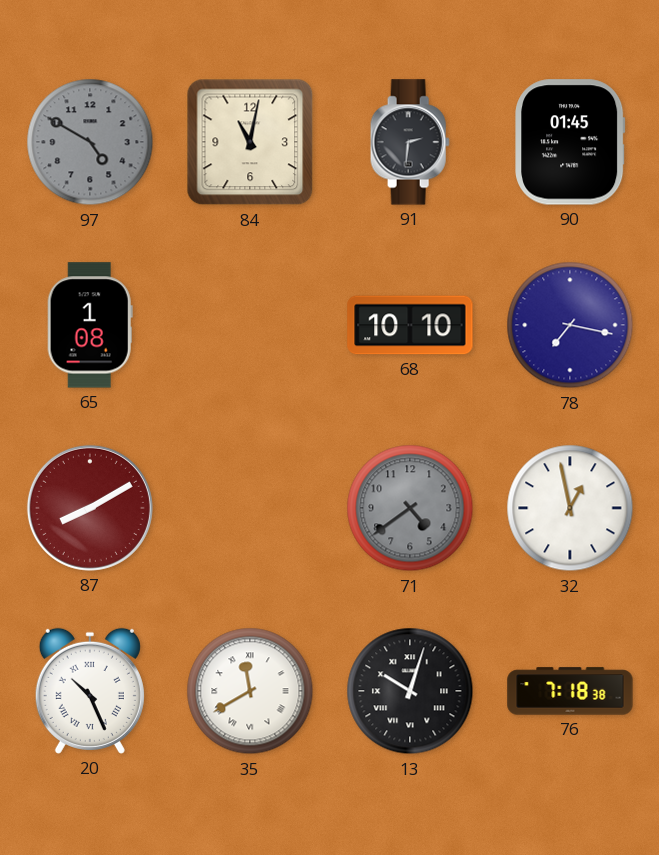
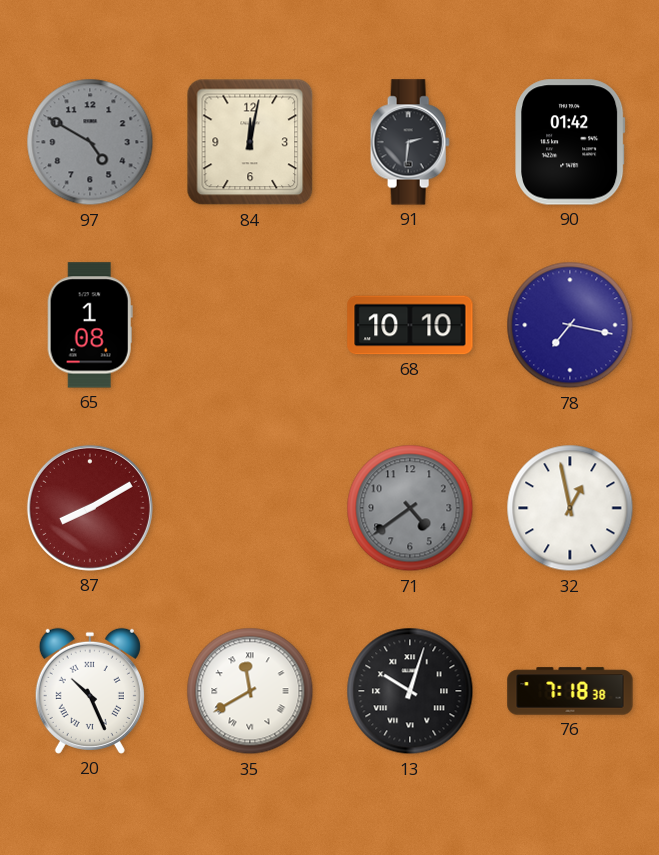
84: 11:02 -> 12:02 (250, 142)
90: 01:45 -> 01:42 (570, 142)
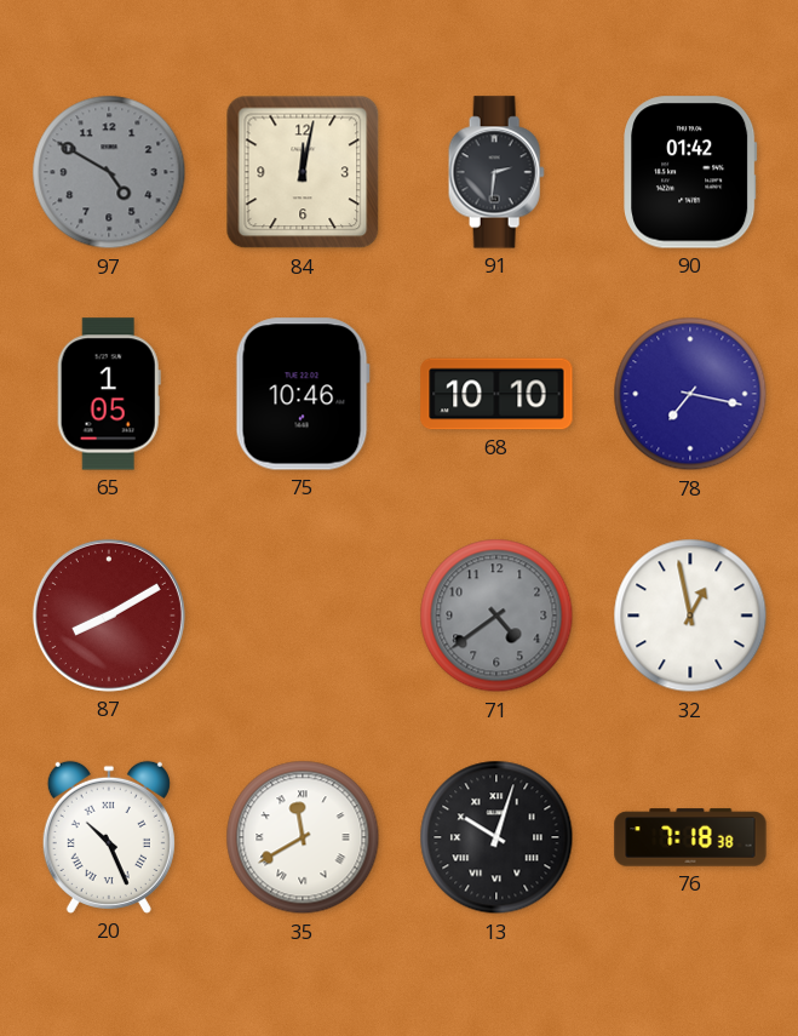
65: 1:08 -> 1:05 (109, 394)
75: none -> 10:46 (303, 394)
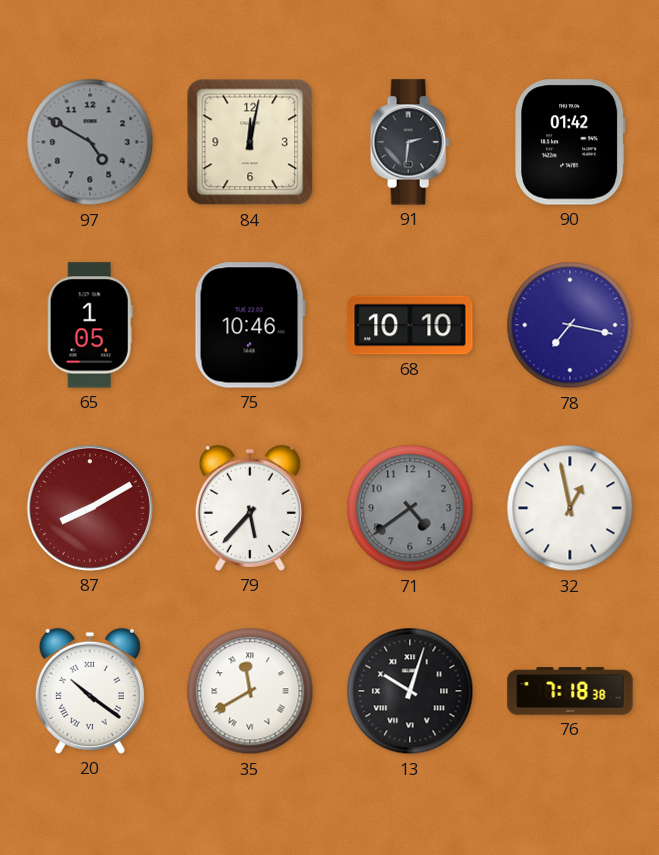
79: none -> 5:37 (250, 508)
20: 10:26 -> 10:21 (90, 691)
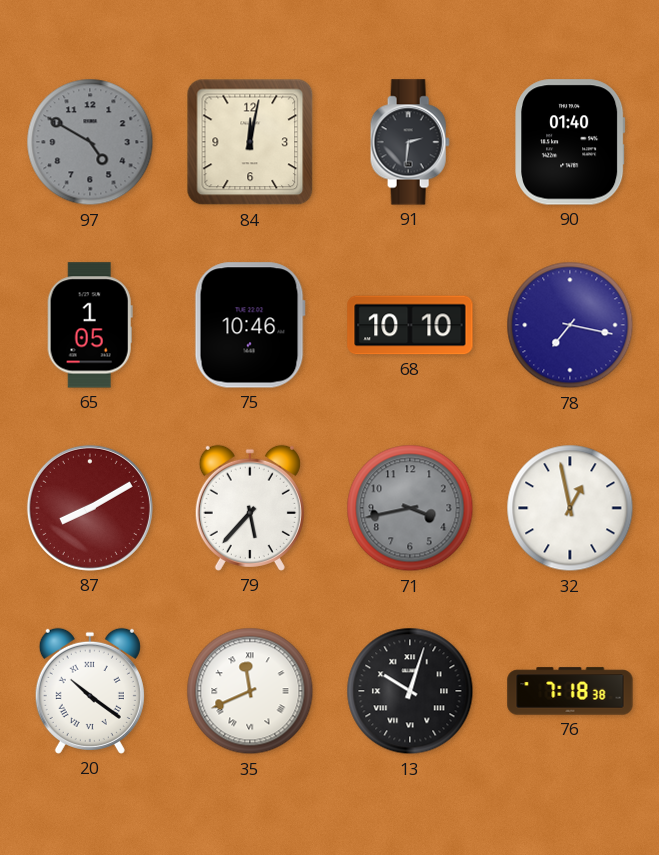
90: 01:42 -> 01:40 (570, 142)
71: 4:39 -> 3:43 (410, 508)
35: 11:40 -> 11:41 (250, 691)
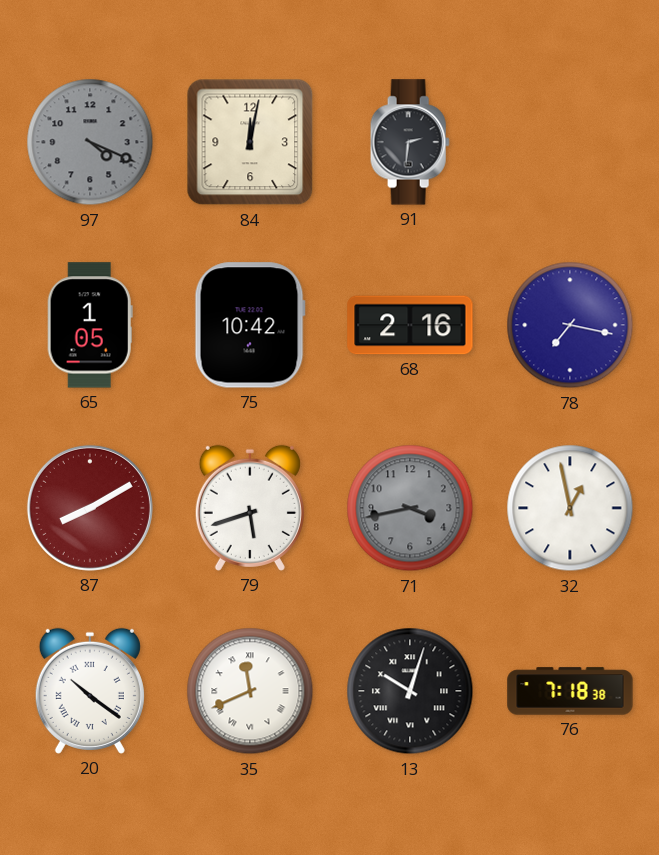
97: 4:50 -> 4:19 (90, 142)
90: 01:40 -> none (570, 142)
75: 10:46 -> 10:42 (250, 325)
68: 10:10 -> 2:16 (410, 325)
79: 5:37 -> 5:42 (250, 508)
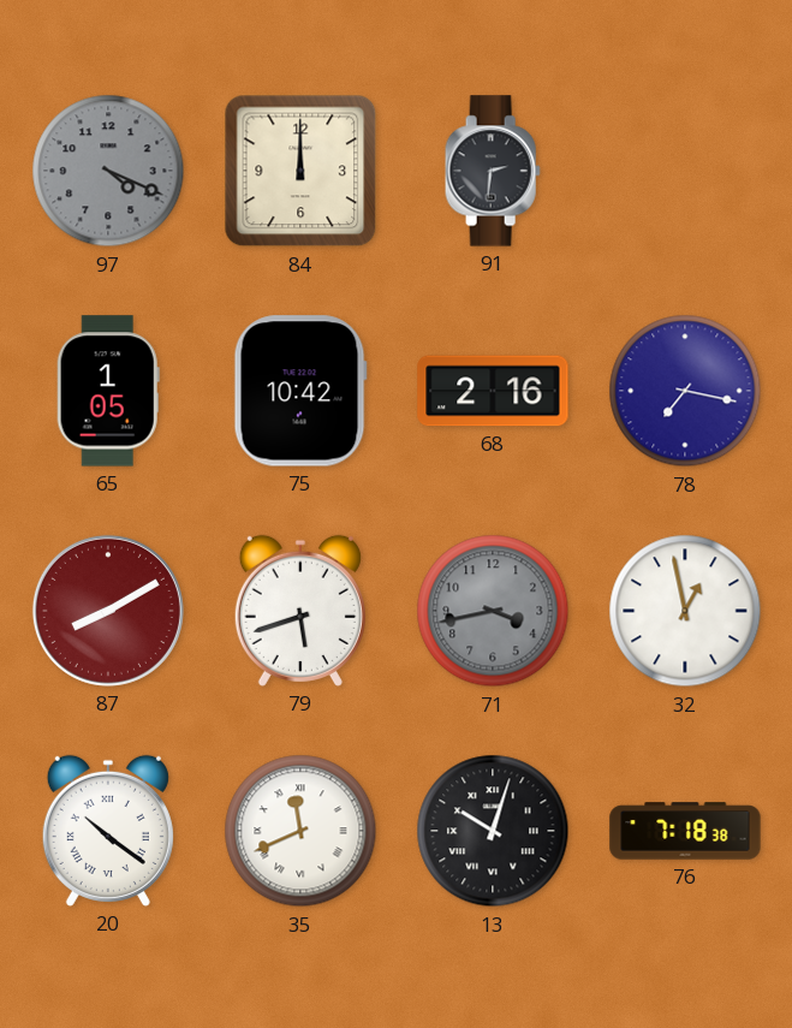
84: 12:02 -> 12:00 (300, 171)
